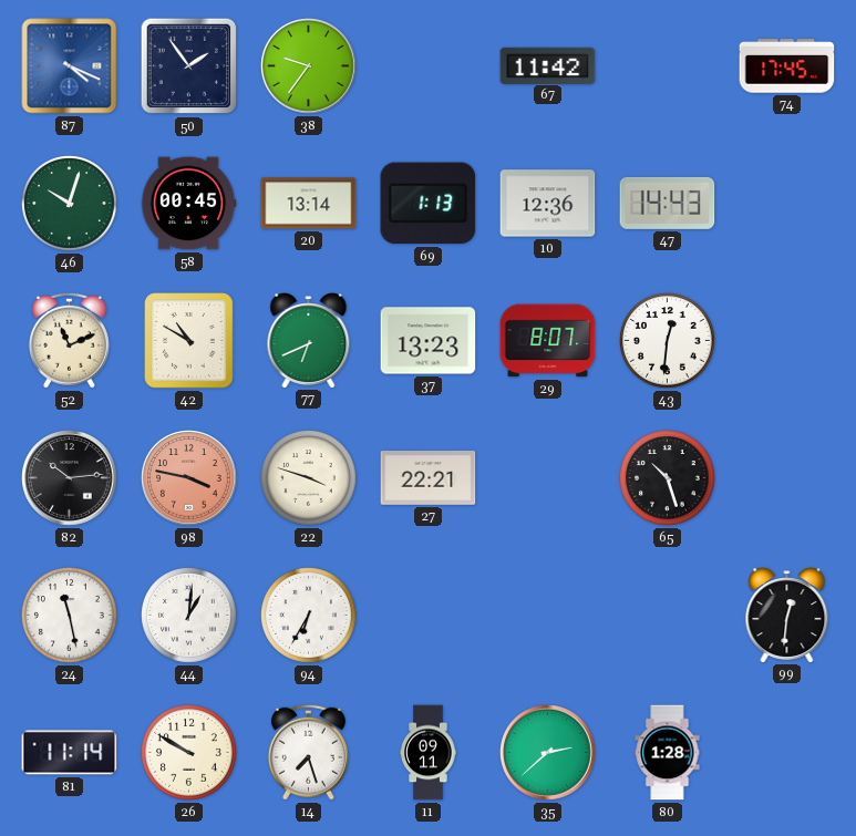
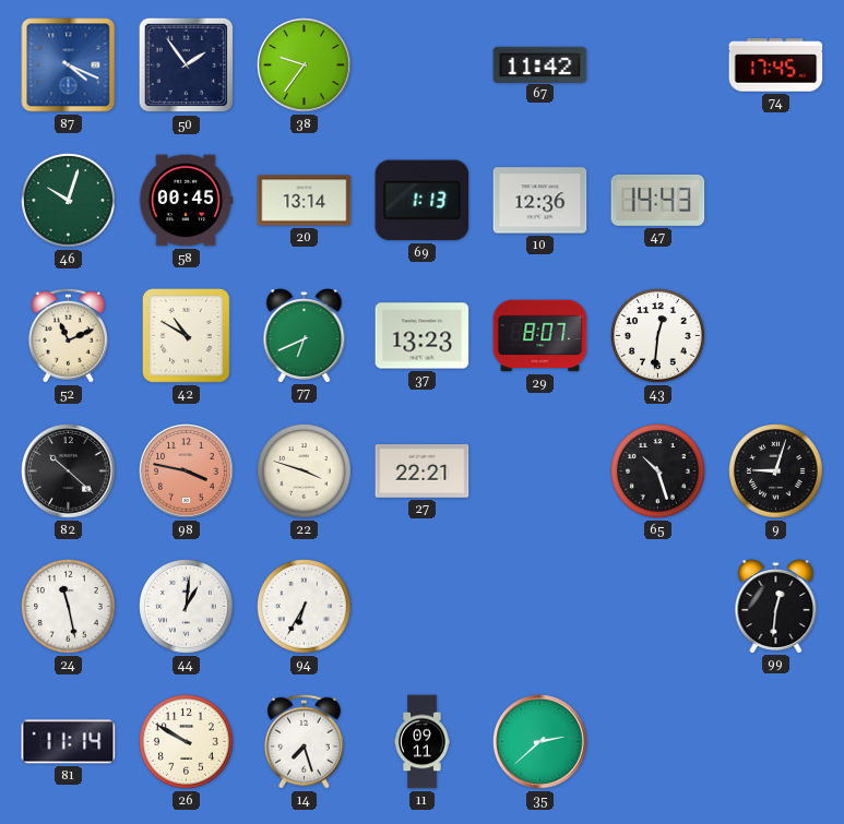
82: 10:14 -> 10:22 (69, 471)
9: none -> 9:03 (776, 471)
80: 1:28 -> none (668, 753)
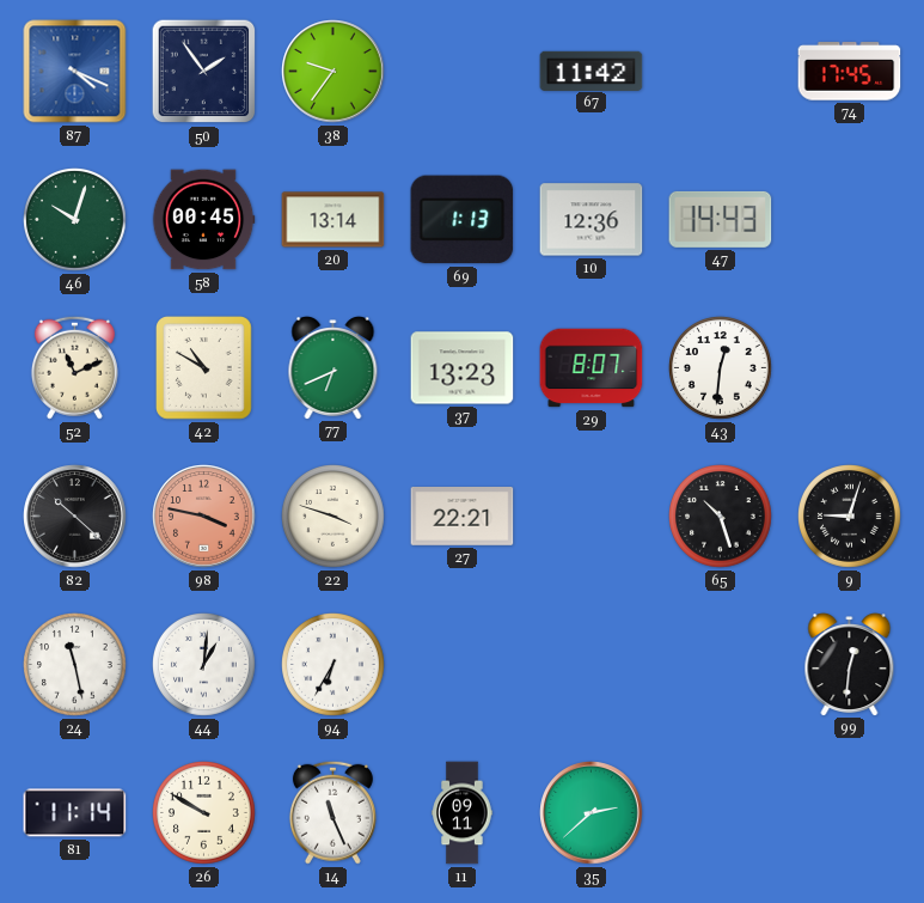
14: 7:27 -> 11:26 (332, 812)
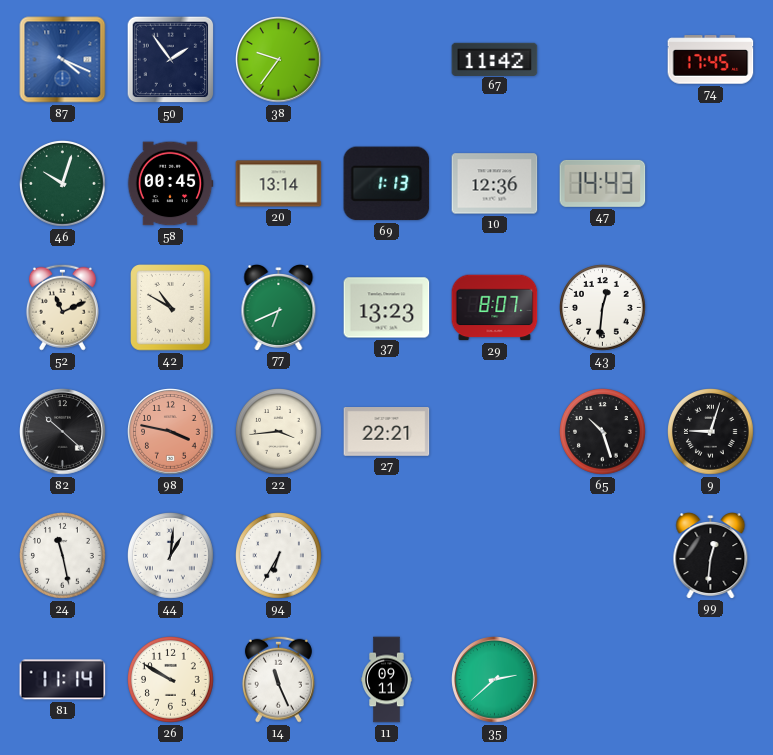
22: 3:48 -> 3:44 (279, 432)
